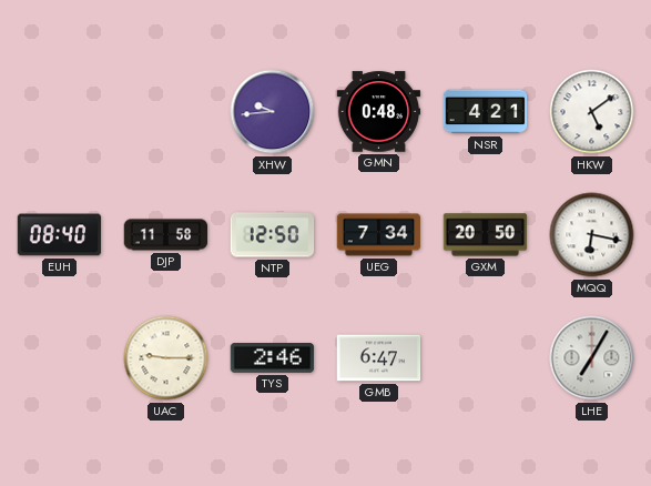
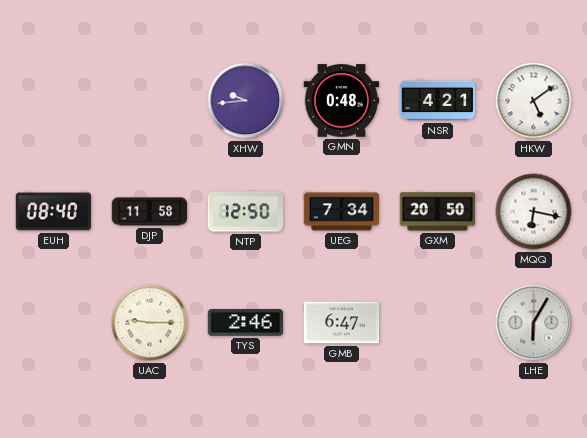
LHE: 7:05 -> 6:05 (534, 323)
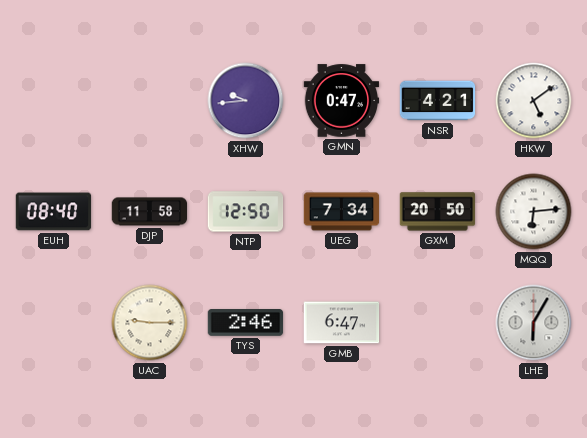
GMN: 0:48 -> 0:47 (342, 101)
MQQ: 6:17 -> 6:14 (534, 212)
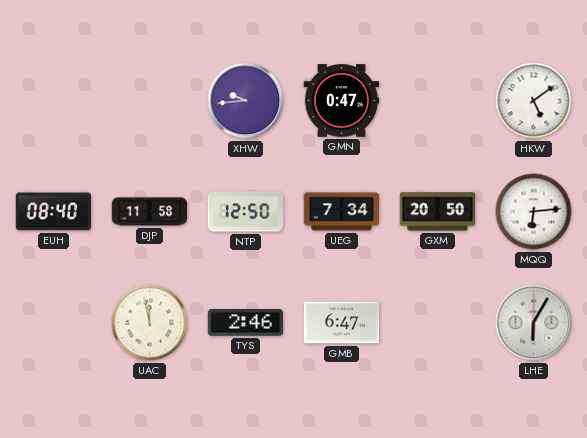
NSR: 4:21 -> none (438, 101)
UAC: 9:15 -> 11:58 (150, 323)
